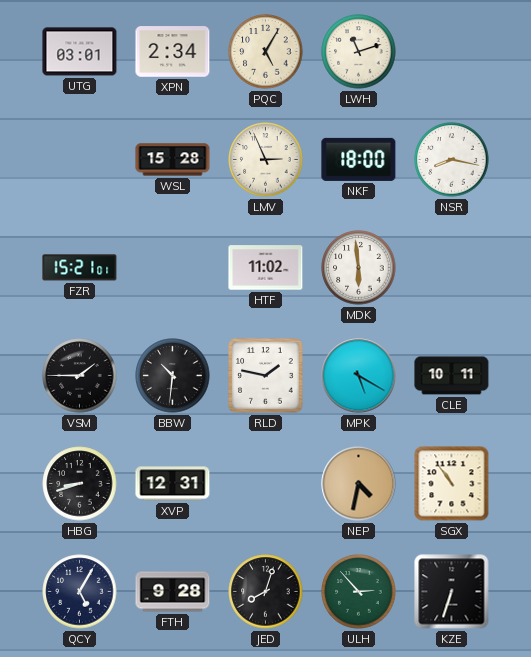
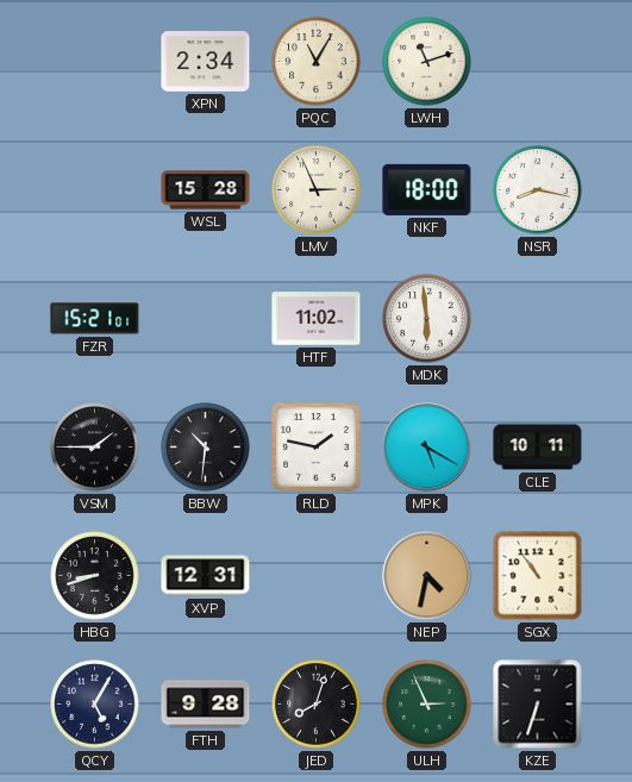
UTG: 03:01 -> none (80, 52)
PQC: 5:05 -> 11:05 (317, 62)
ULH: 2:53 -> 2:56 (427, 705)
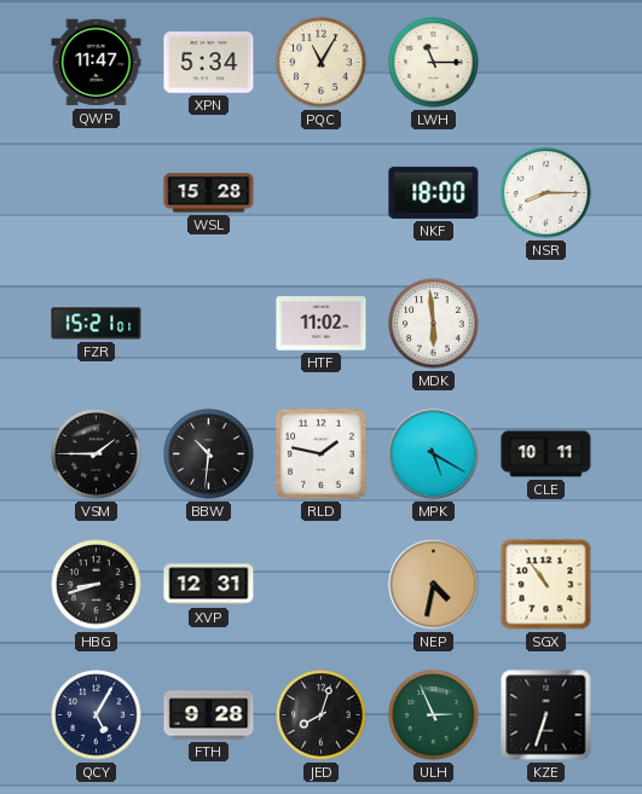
QWP: none -> 11:47 (97, 63)
XPN: 2:34 -> 5:34 (209, 63)
LWH: 11:12 -> 11:15 (434, 63)
LMV: 2:56 -> none (317, 190)
NSR: 8:17 -> 8:15 (546, 193)
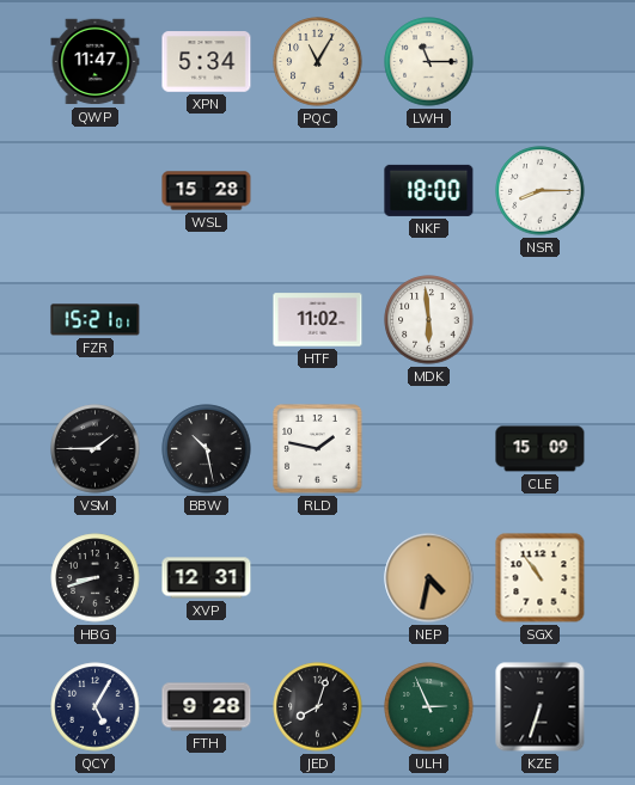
BBW: 10:31 -> 10:28 (207, 449)
MPK: 5:20 -> none (434, 454)
CLE: 10:11 -> 15:09 (541, 449)
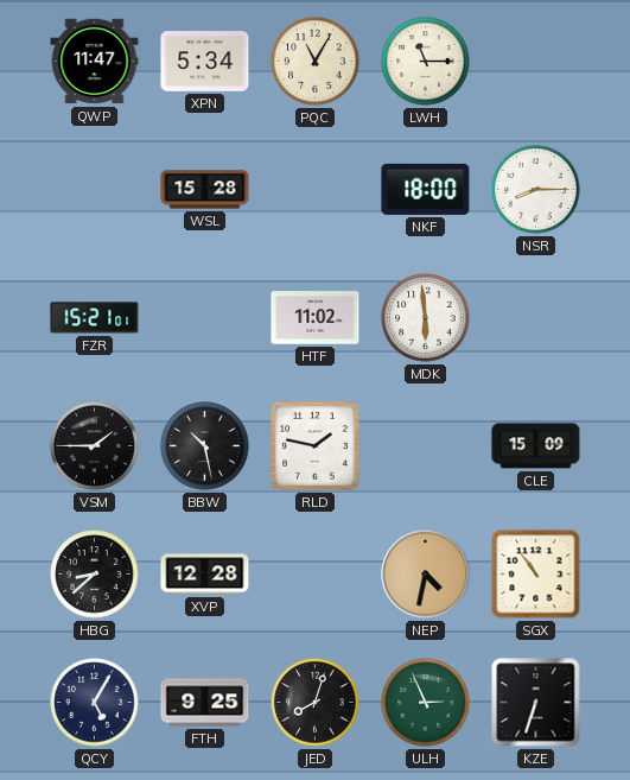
HBG: 8:42 -> 8:38 (95, 575)
XVP: 12:31 -> 12:28 (205, 575)
FTH: 9:28 -> 9:25 (205, 703)
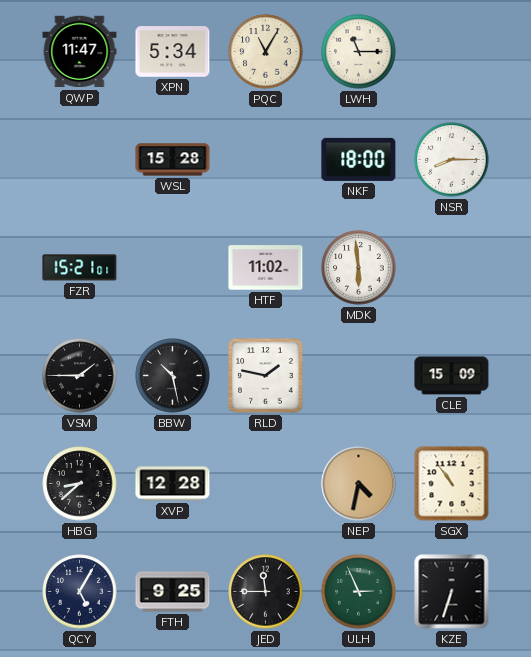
JED: 8:03 -> 11:45 (266, 592)
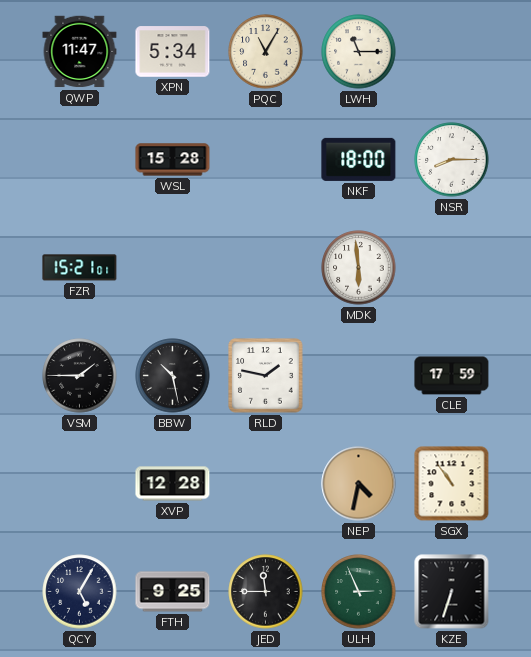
HTF: 11:02 -> none (266, 268)
CLE: 15:09 -> 17:59 (452, 376)
HBG: 8:38 -> none (80, 484)
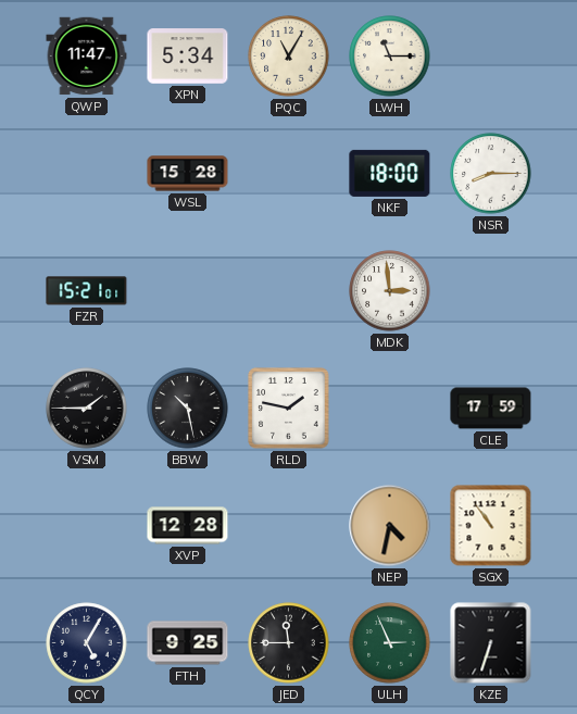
MDK: 5:59 -> 2:59 (390, 291)
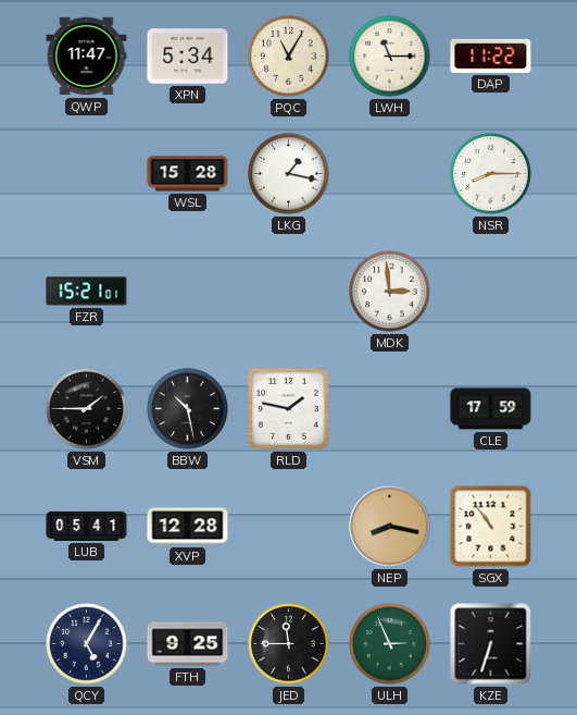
DAP: none -> 11:22 (491, 56)
LKG: none -> 1:17 (289, 174)
NKF: 18:00 -> none (390, 173)
LUB: none -> 05:41 (87, 526)
NEP: 4:32 -> 8:17 (390, 527)
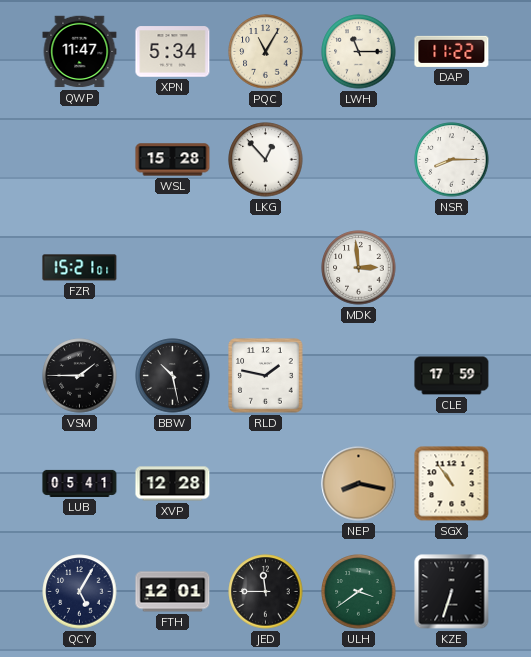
LKG: 1:17 -> 12:53 (266, 160)
FTH: 9:25 -> 12:01 (173, 592)
ULH: 2:56 -> 3:39 (359, 592)
